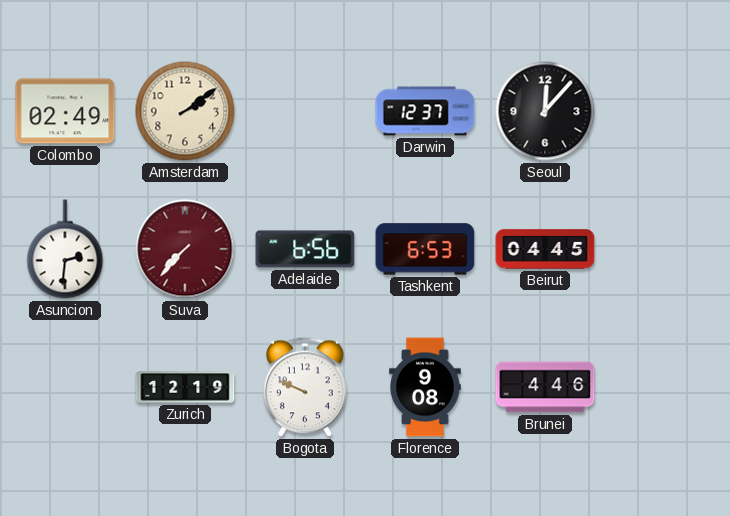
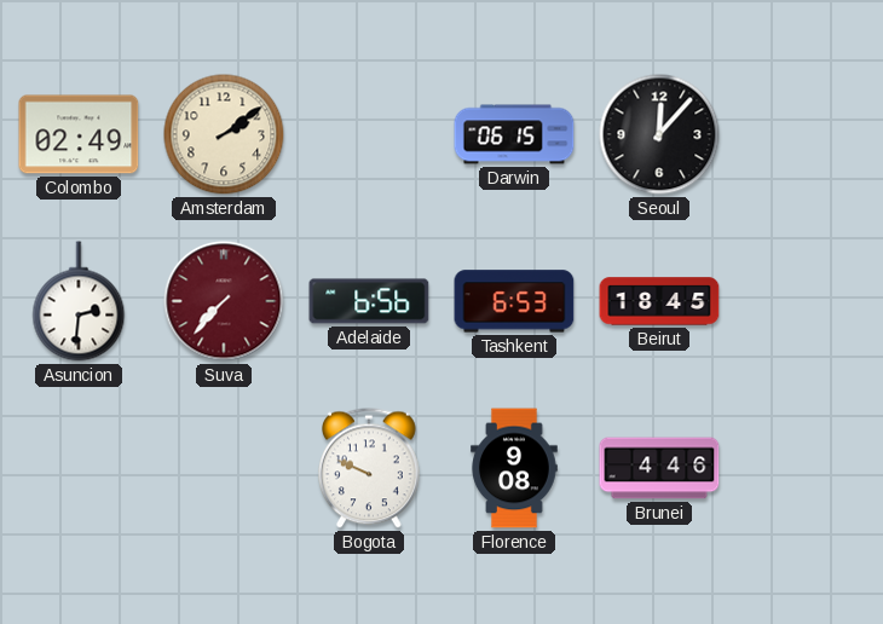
Darwin: 12:37 -> 06:15 (514, 134)
Beirut: 04:45 -> 18:45 (659, 301)
Zurich: 12:19 -> none (185, 387)
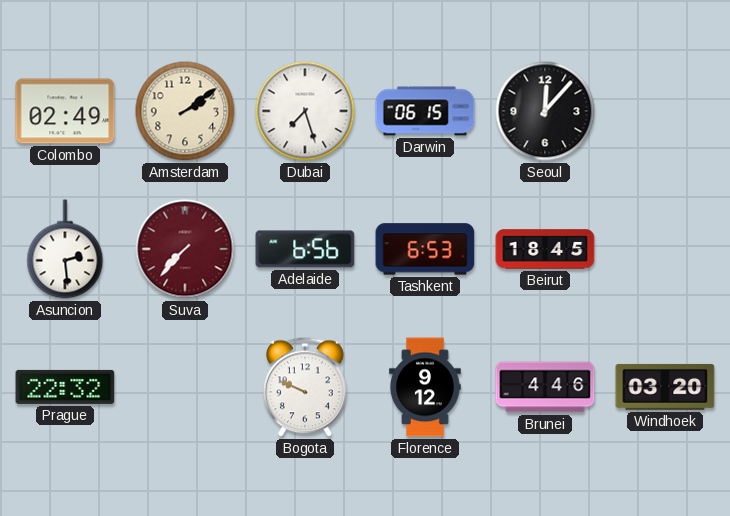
Dubai: none -> 7:27 (305, 111)
Asuncion: 2:31 -> 2:29 (65, 249)
Prague: none -> 22:32 (65, 387)
Florence: 9:08 -> 9:12 (425, 387)
Windhoek: none -> 03:20 (665, 387)
